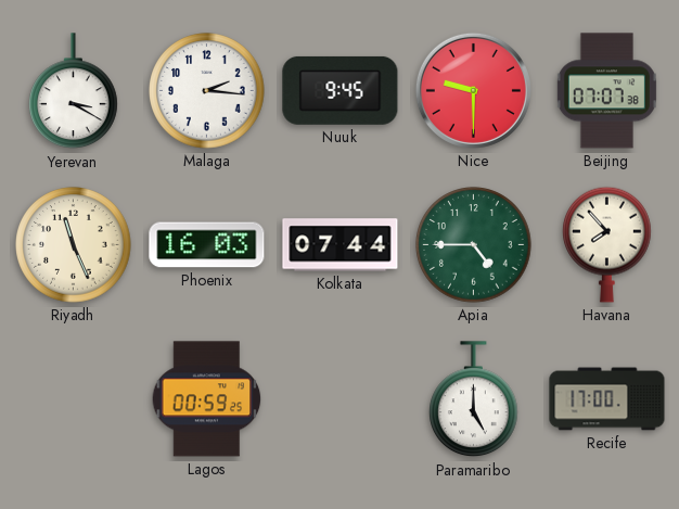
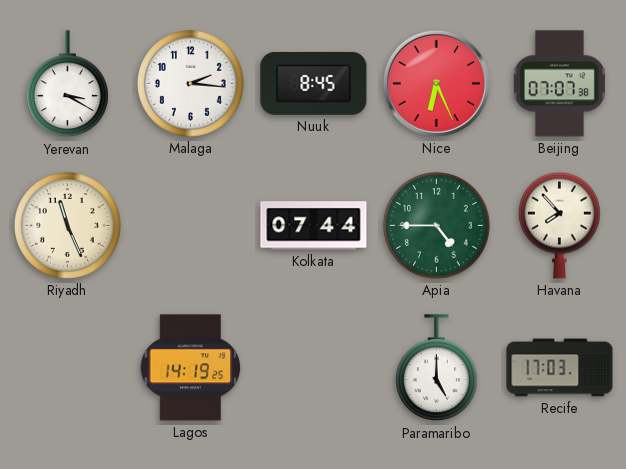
Nuuk: 9:45 -> 8:45 (314, 83)
Nice: 9:30 -> 6:26 (436, 83)
Phoenix: 16:03 -> none (207, 245)
Lagos: 00:59 -> 14:19 (191, 368)
Recife: 17:00 -> 17:03 (560, 368)
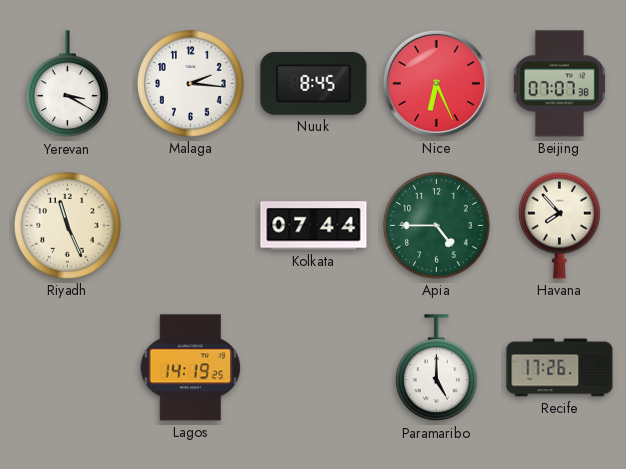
Recife: 17:03 -> 17:26 (560, 368)
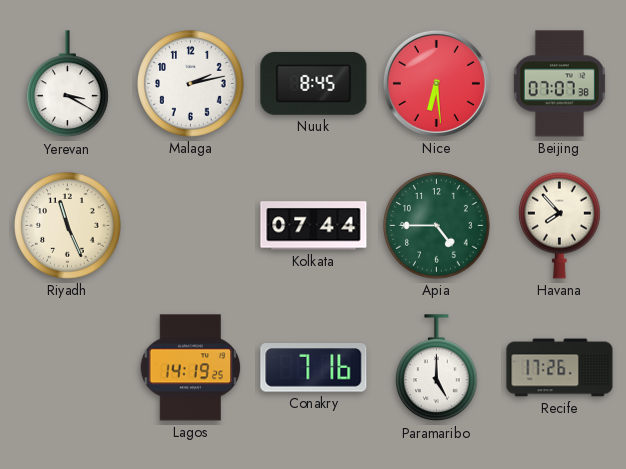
Malaga: 2:16 -> 2:13 (191, 84)
Nice: 6:26 -> 6:29 (436, 83)
Conakry: none -> 7:16 (314, 368)
